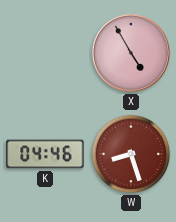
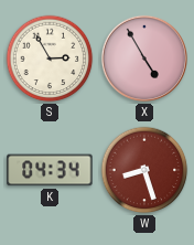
S: none -> 2:55 (50, 58)
K: 04:46 -> 04:34 (50, 170)
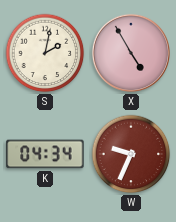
S: 2:55 -> 2:02 (45, 53)
W: 8:27 -> 9:34 (131, 154)
